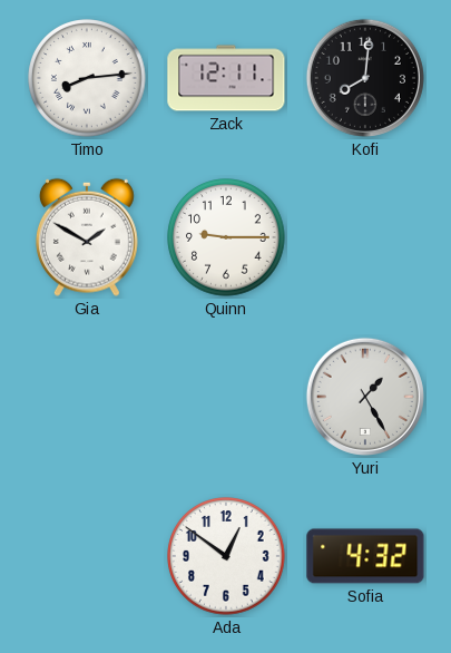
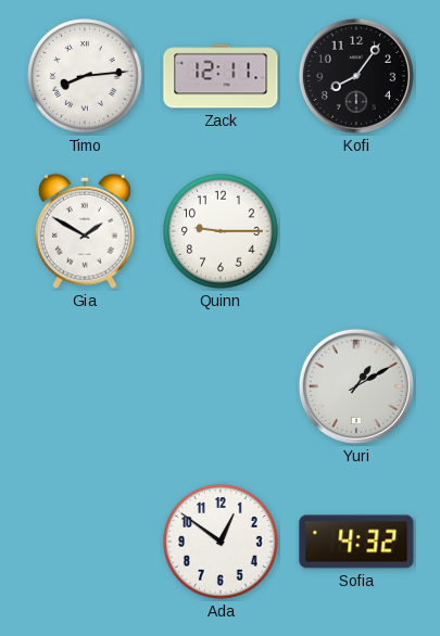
Kofi: 8:01 -> 8:06 (356, 76)
Yuri: 1:25 -> 1:10 (356, 386)
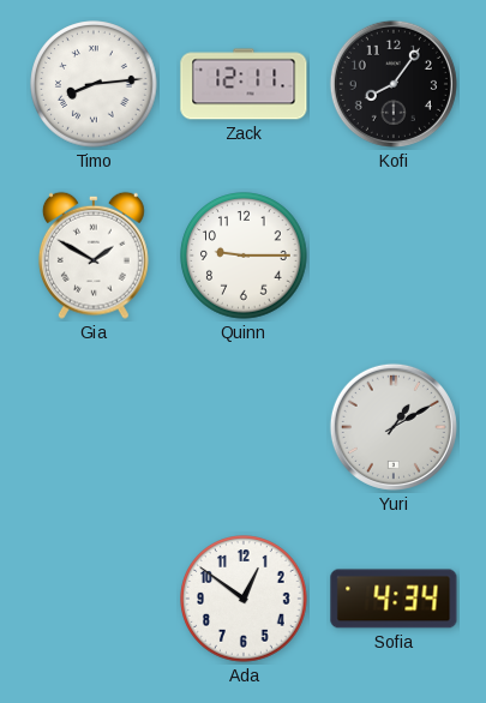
Sofia: 4:32 -> 4:34 (394, 599)
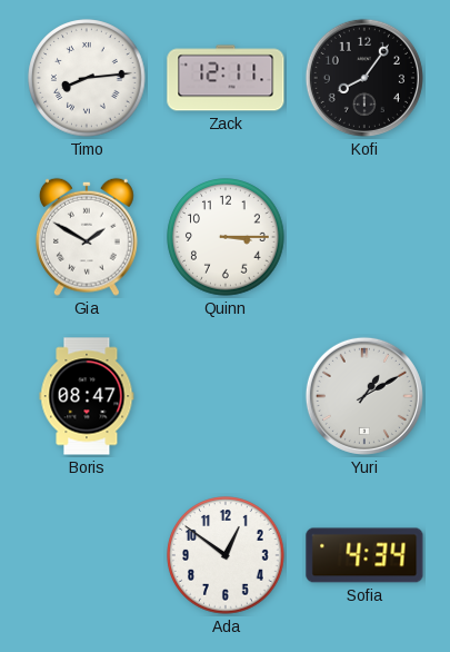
Quinn: 9:15 -> 3:15 (226, 237)
Boris: none -> 08:47 (87, 396)
